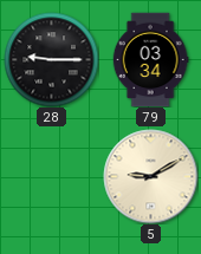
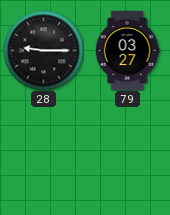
79: 03:34 -> 03:27 (127, 50)
5: 9:10 -> none (150, 176)
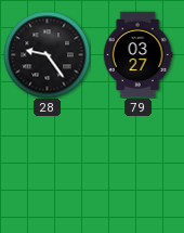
28: 9:15 -> 9:24 (47, 54)
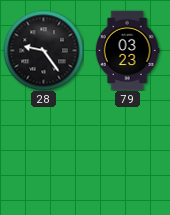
79: 03:27 -> 03:23 (127, 50)
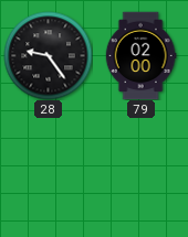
79: 03:23 -> 02:00 (140, 55)
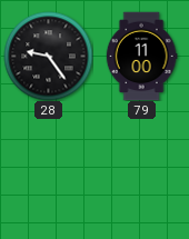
79: 02:00 -> 11:00 (141, 56)
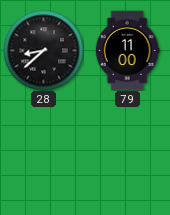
28: 9:24 -> 8:38 (43, 50)
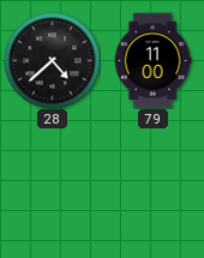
28: 8:38 -> 4:38 (52, 60)
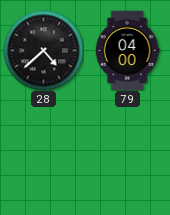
79: 11:00 -> 04:00 (127, 50)
